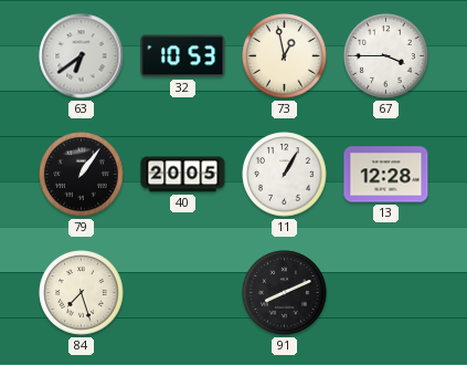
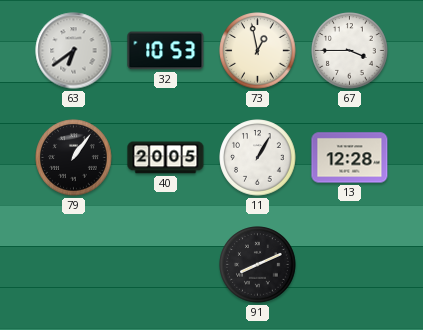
84: 7:27 -> none (82, 293)
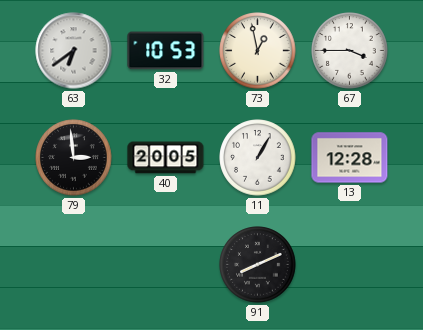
79: 1:06 -> 2:59 (74, 158)
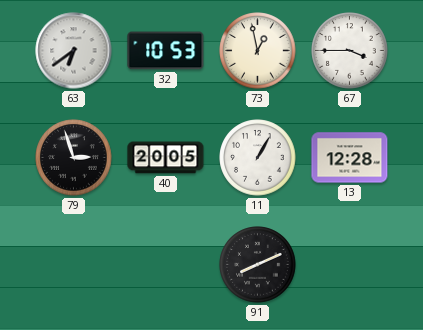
79: 2:59 -> 2:57 (74, 158)
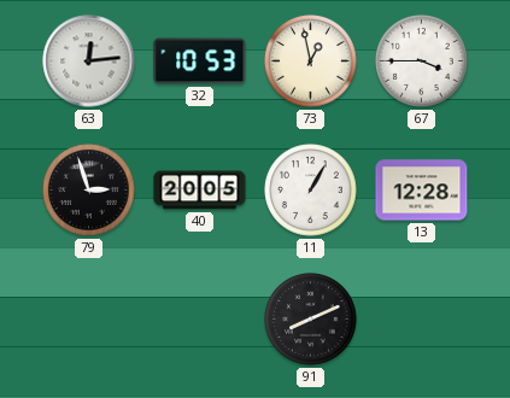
63: 6:39 -> 12:14 (89, 62)
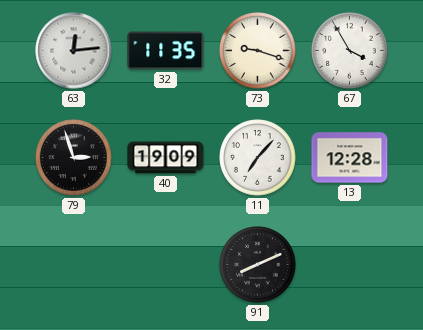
32: 10:53 -> 11:35 (166, 51)
73: 12:58 -> 9:18 (258, 51)
67: 3:45 -> 3:55 (350, 51)
40: 20:05 -> 19:09 (166, 158)
11: 1:05 -> 7:07 (258, 158)
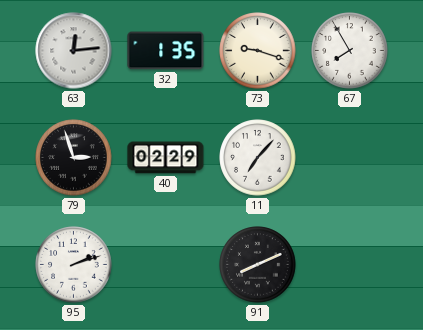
32: 11:35 -> 1:35 (166, 51)
67: 3:55 -> 7:55 (350, 51)
40: 19:09 -> 02:29 (166, 158)
13: 12:28 -> none (350, 158)
95: none -> 2:12 (74, 265)
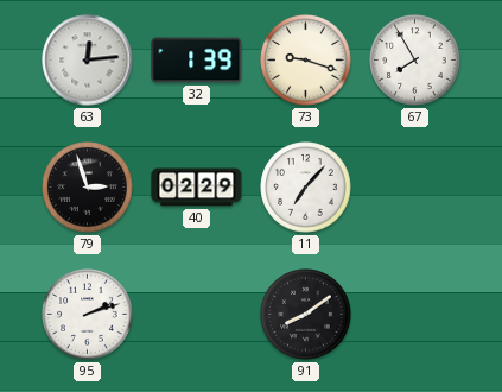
32: 1:35 -> 1:39 (197, 61)
91: 8:11 -> 8:09 (306, 315)
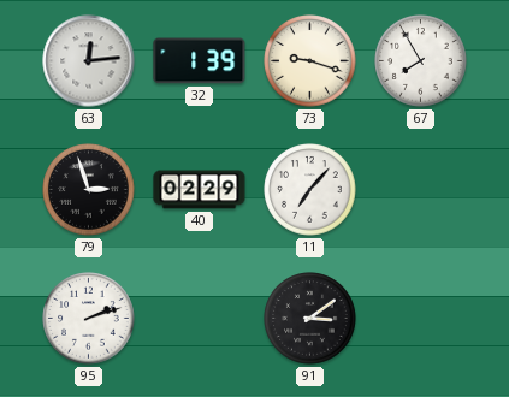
91: 8:09 -> 3:09 (310, 319)
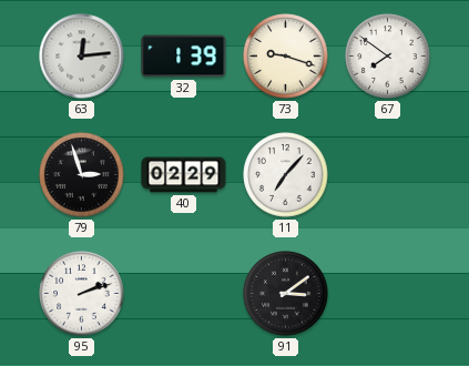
67: 7:55 -> 7:51 (388, 57)
